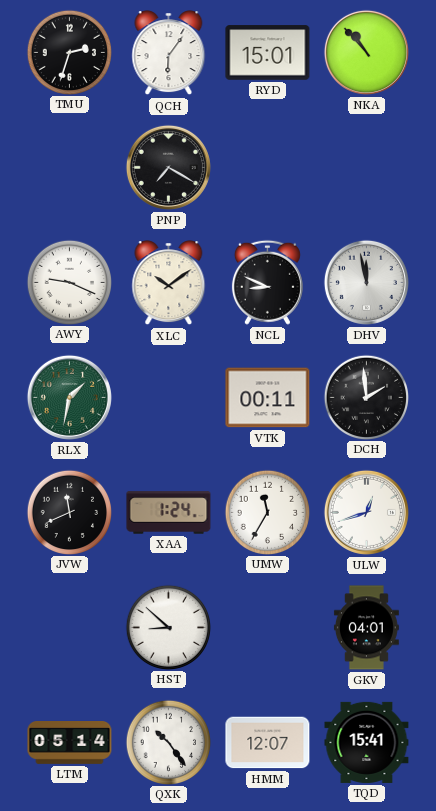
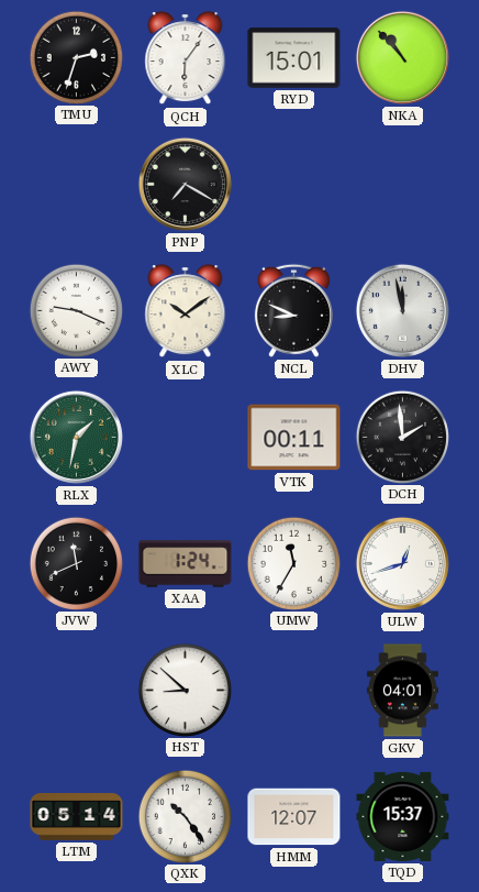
TQD: 15:41 -> 15:37 (403, 816)
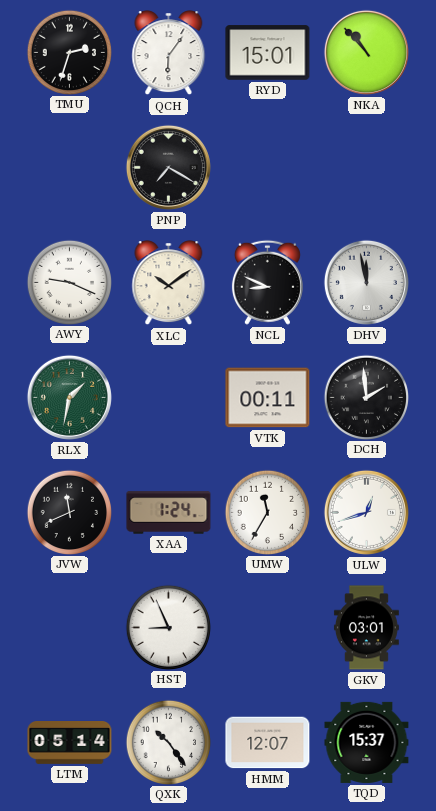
HST: 8:52 -> 8:56 (168, 627)
GKV: 04:01 -> 03:01 (366, 628)
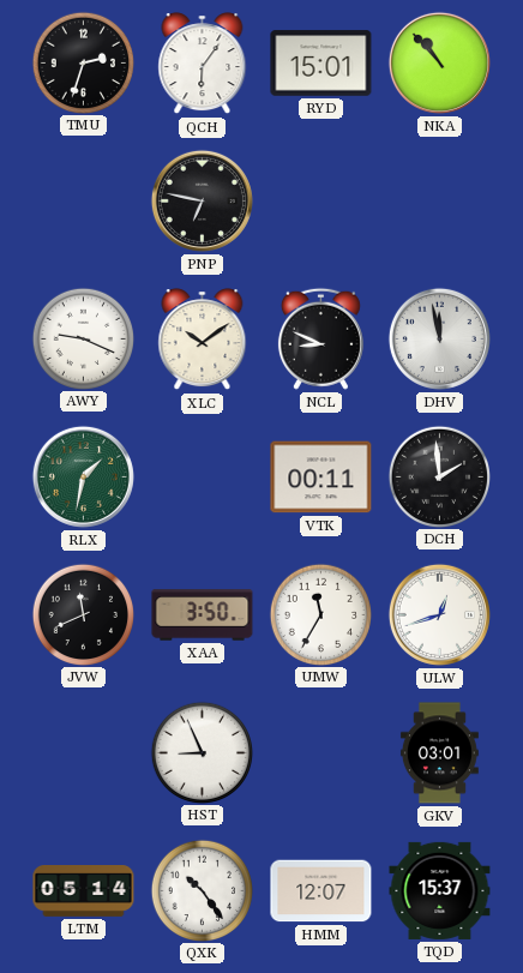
PNP: 7:20 -> 6:47 (202, 200)
XAA: 1:24 -> 3:50 (203, 615)
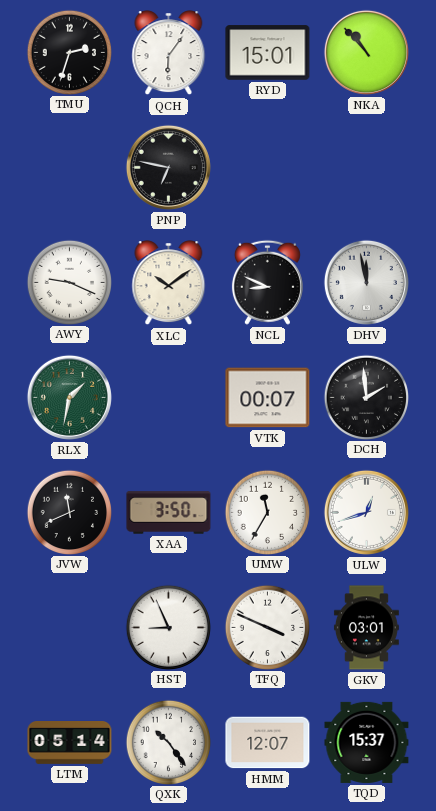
VTK: 00:11 -> 00:07 (268, 398)
TFQ: none -> 3:49 (267, 627)
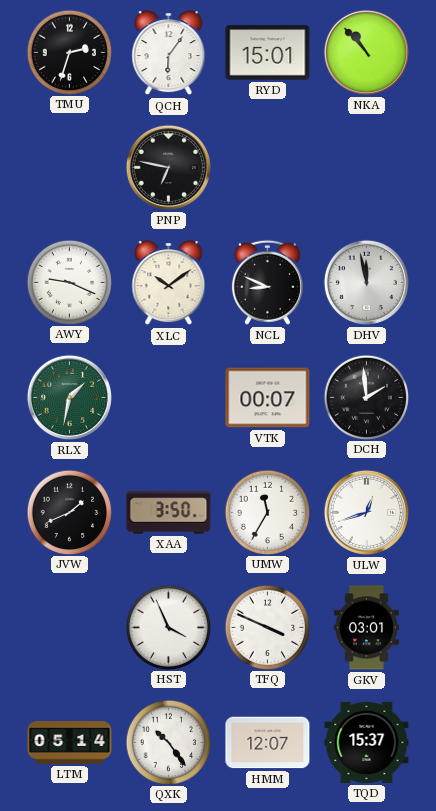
JVW: 11:41 -> 1:41 (69, 512)
HST: 8:56 -> 3:56 (168, 627)
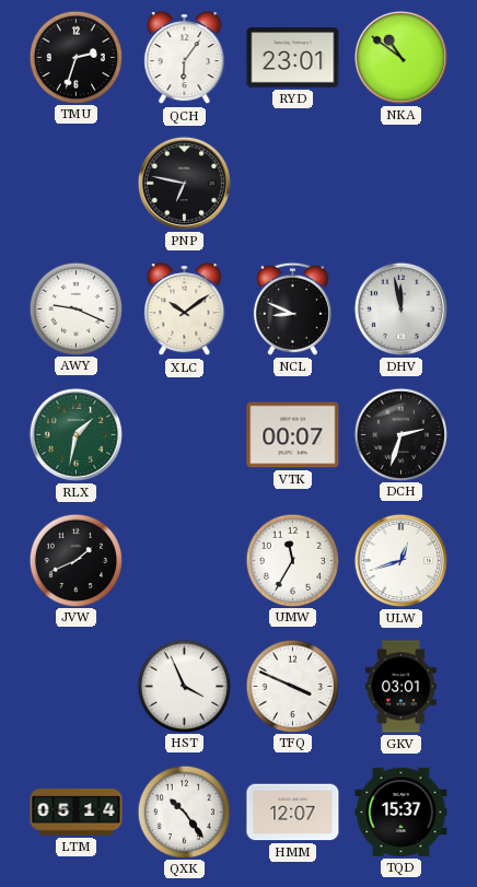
RYD: 15:01 -> 23:01 (293, 58)
NKA: 10:53 -> 10:51 (400, 57)
DCH: 1:59 -> 2:33 (400, 434)
XAA: 3:50 -> none (169, 513)
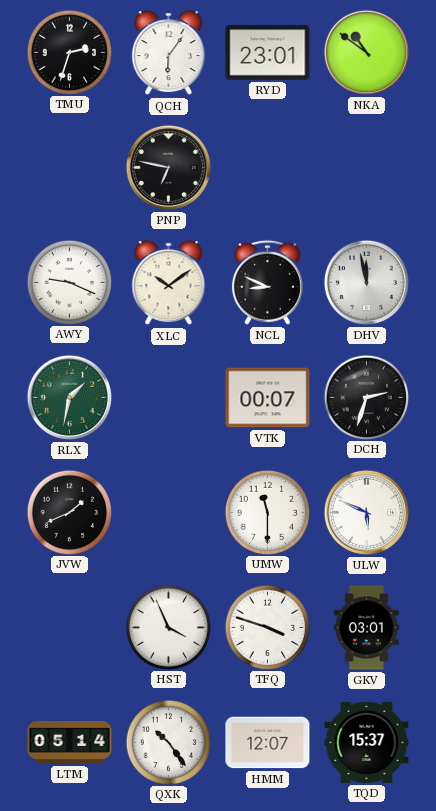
UMW: 11:35 -> 11:30 (267, 512)
ULW: 12:42 -> 5:49 (366, 512)
TFQ: 3:49 -> 3:48 (267, 627)
